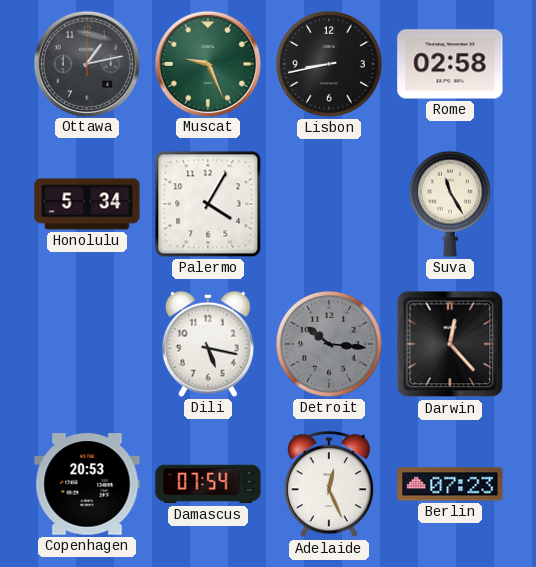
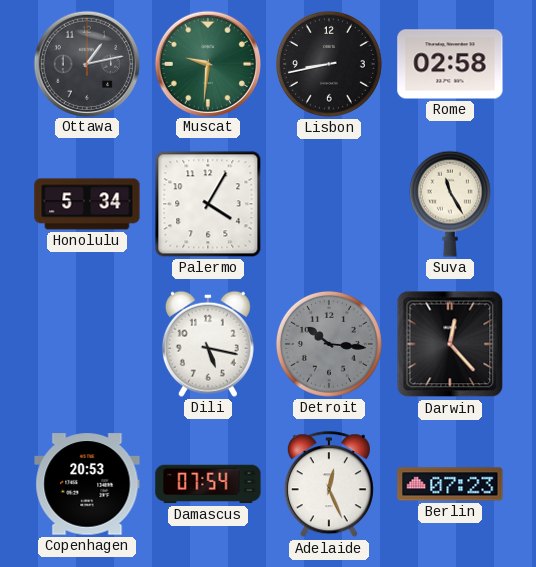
Muscat: 9:26 -> 9:31 (207, 63)
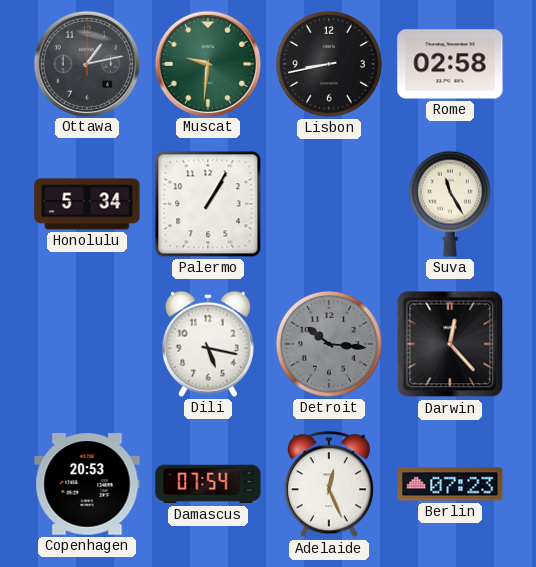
Palermo: 4:05 -> 1:05 (208, 204)
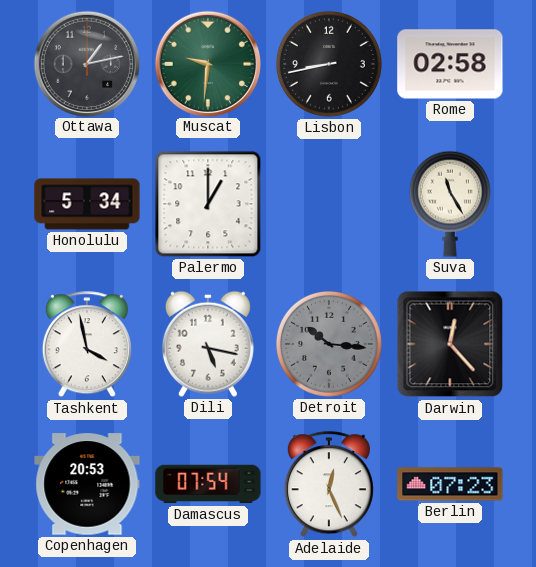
Palermo: 1:05 -> 1:00 (208, 204)
Tashkent: none -> 3:58 (87, 345)
